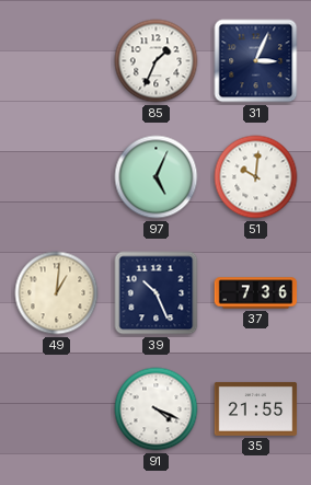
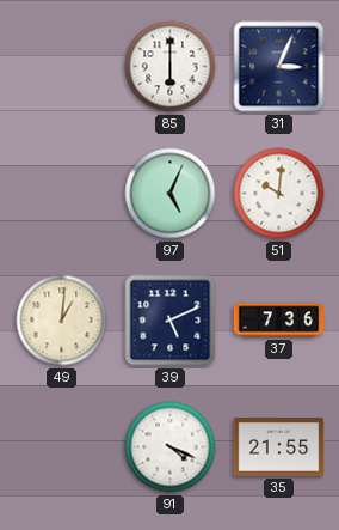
85: 1:34 -> 6:00 (171, 67)
39: 10:26 -> 5:11 (171, 321)
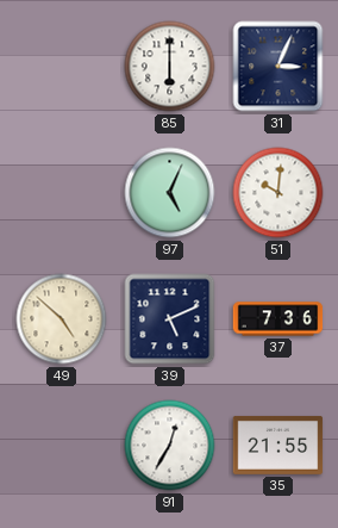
49: 1:01 -> 4:52 (62, 319)
91: 4:19 -> 12:35 (170, 446)
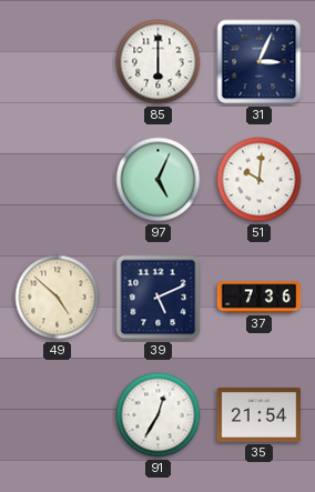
35: 21:55 -> 21:54 (260, 414)
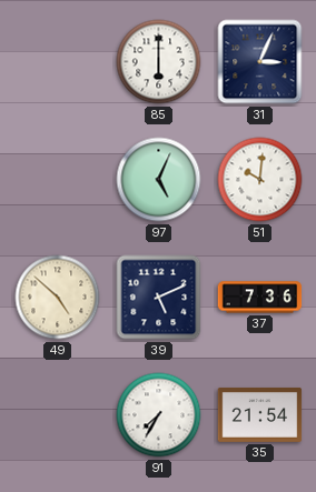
91: 12:35 -> 7:35 (159, 415)
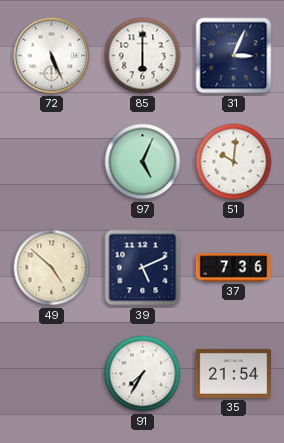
72: none -> 5:26 (52, 56)
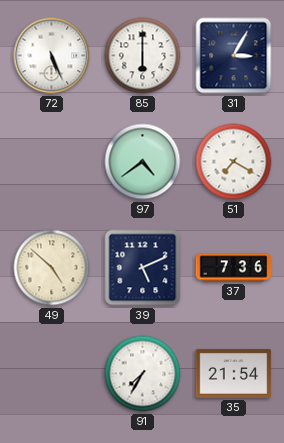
31: 3:04 -> 3:05 (234, 56)
97: 5:04 -> 4:39 (143, 162)
51: 10:01 -> 7:20 (234, 162)
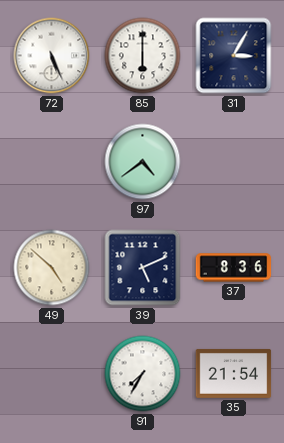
51: 7:20 -> none (234, 162)
37: 7:36 -> 8:36 (234, 268)
